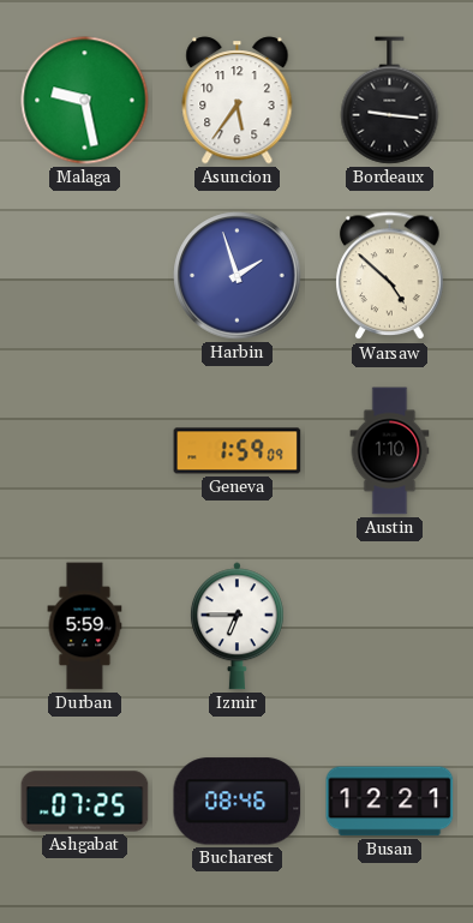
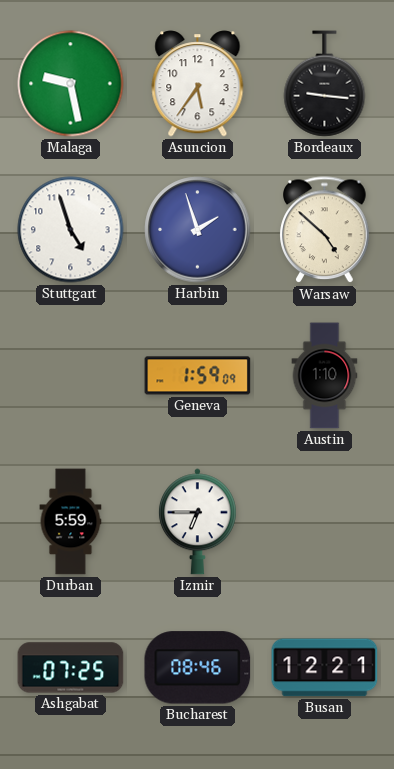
Stuttgart: none -> 4:57 (71, 230)
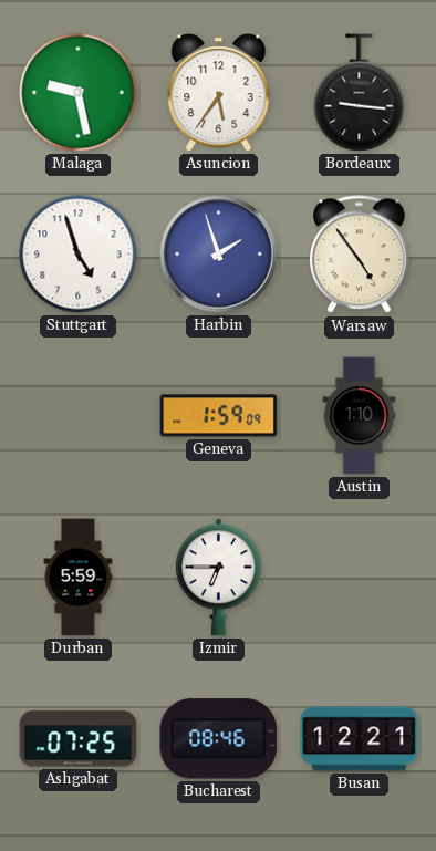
Warsaw: 4:52 -> 4:54 (360, 255)
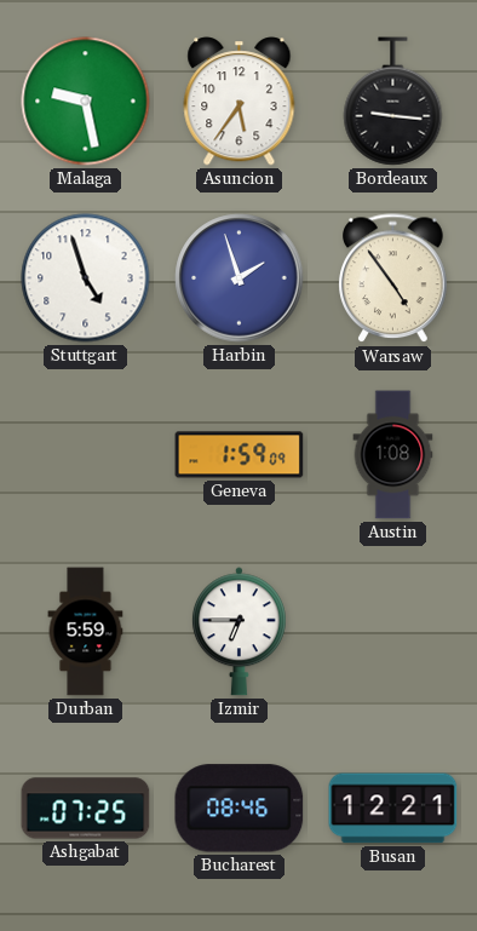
Austin: 1:10 -> 1:08 (393, 455)
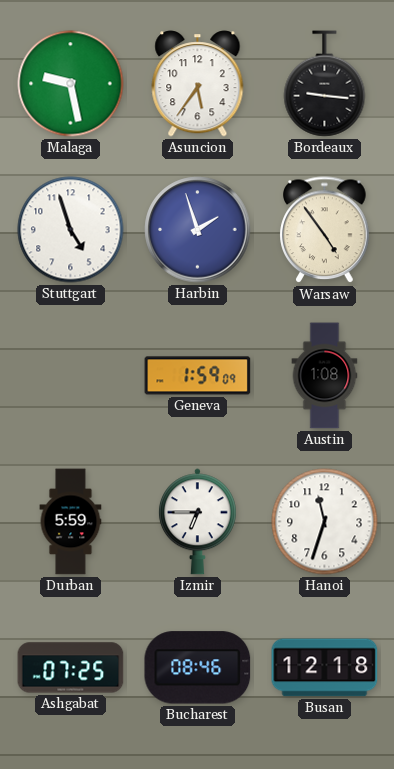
Hanoi: none -> 11:33 (325, 522)
Busan: 12:21 -> 12:18 (325, 668)
